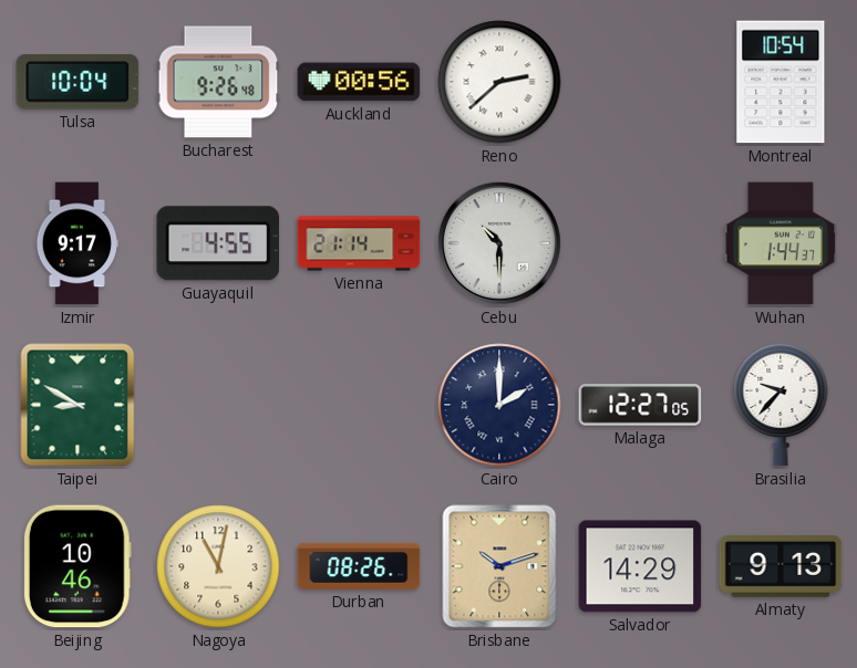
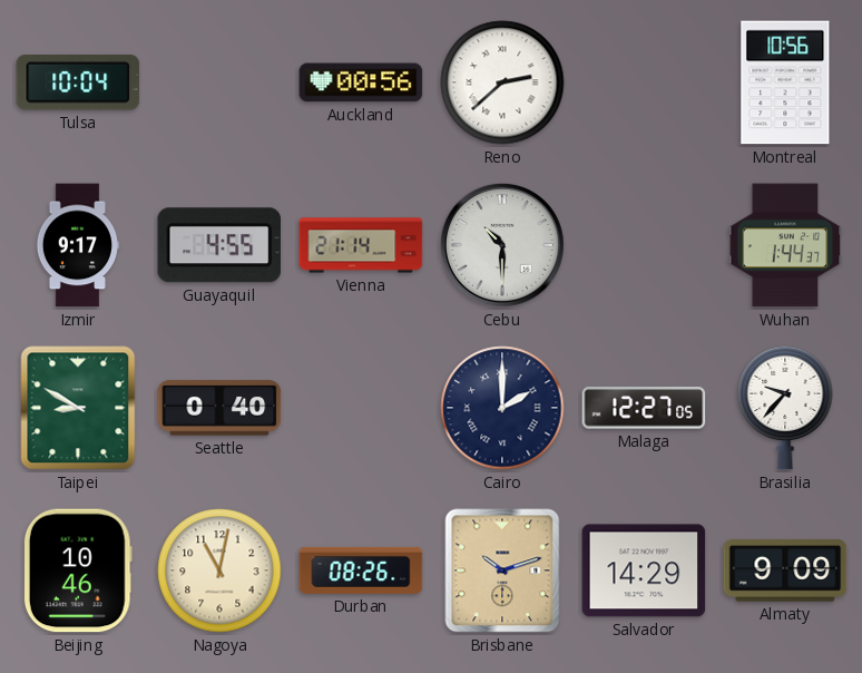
Bucharest: 9:26 -> none (218, 82)
Montreal: 10:54 -> 10:56 (785, 82)
Seattle: none -> 0:40 (219, 408)
Almaty: 9:13 -> 9:09 (785, 572)
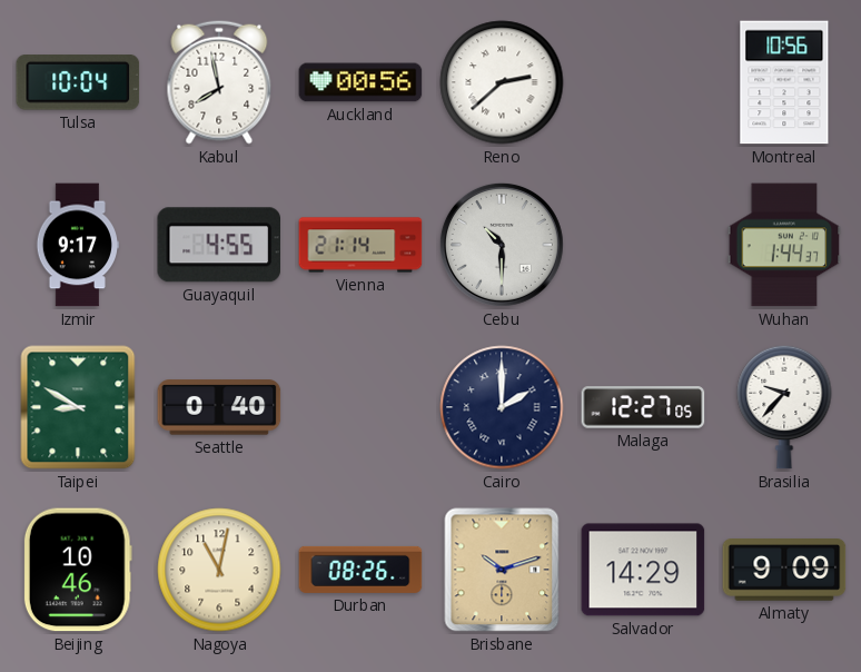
Kabul: none -> 7:58 (219, 82)
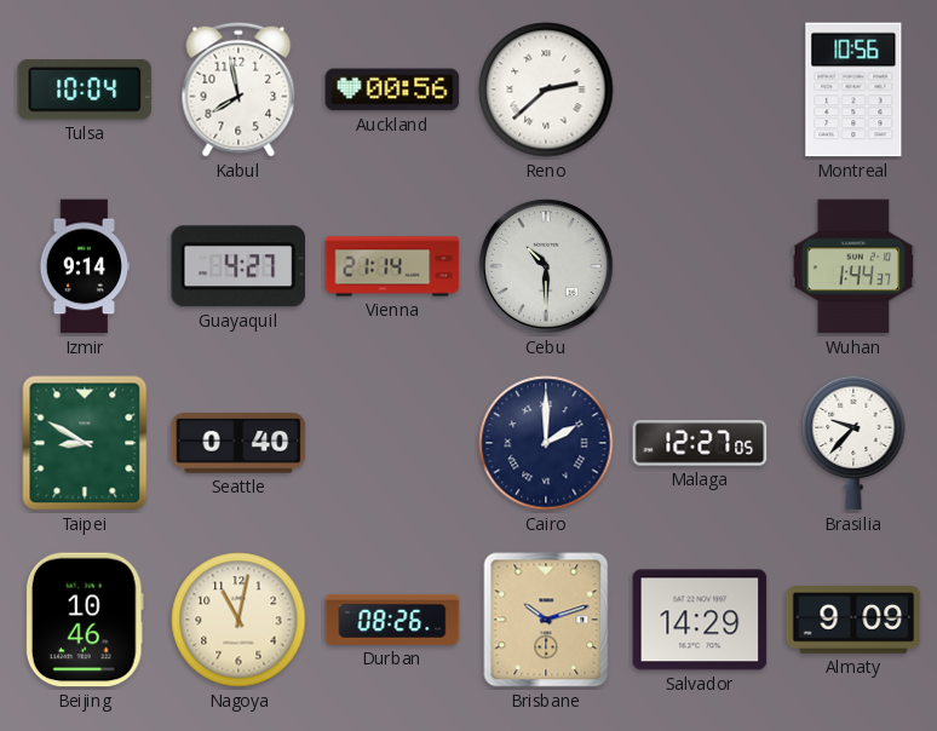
Izmir: 9:17 -> 9:14 (84, 266)
Guayaquil: 4:55 -> 4:27 (237, 266)
